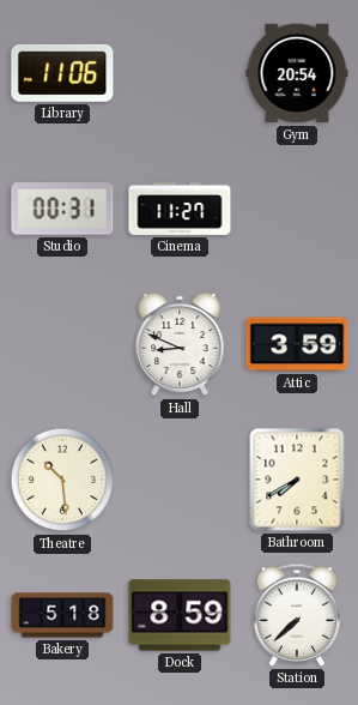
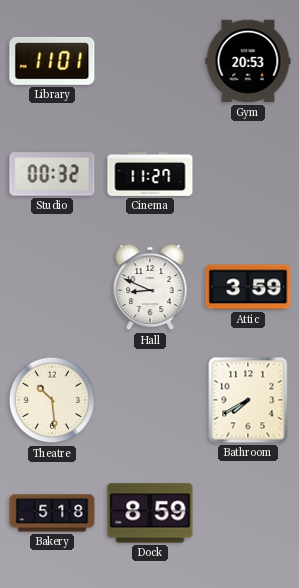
Library: 11:06 -> 11:01 (52, 61)
Gym: 20:54 -> 20:53 (248, 61)
Studio: 00:31 -> 00:32 (52, 174)
Station: 7:38 -> none (296, 615)
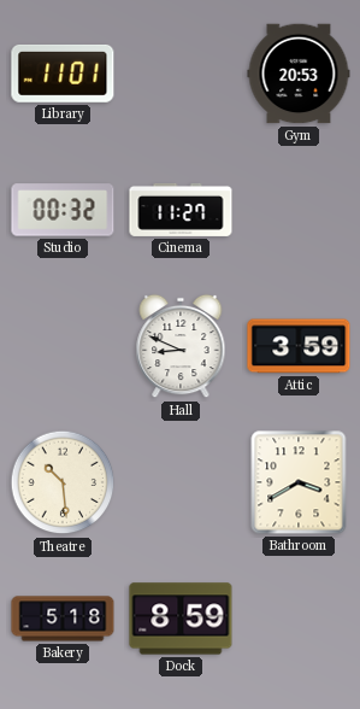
Bathroom: 7:40 -> 3:40 (299, 482)
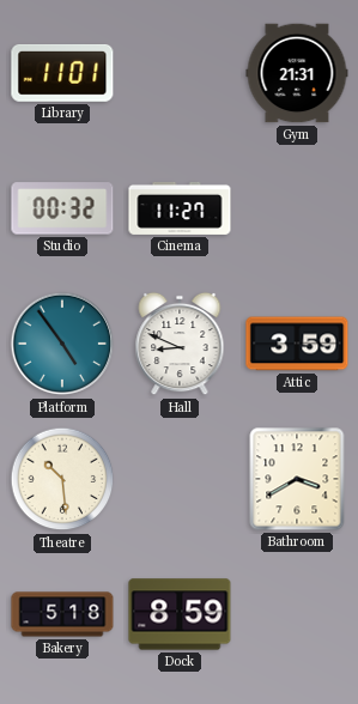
Gym: 20:53 -> 21:31 (297, 73)
Platform: none -> 4:54 (62, 344)
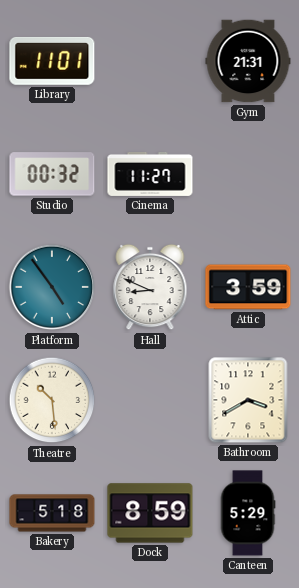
Canteen: none -> 5:29 (248, 513)
